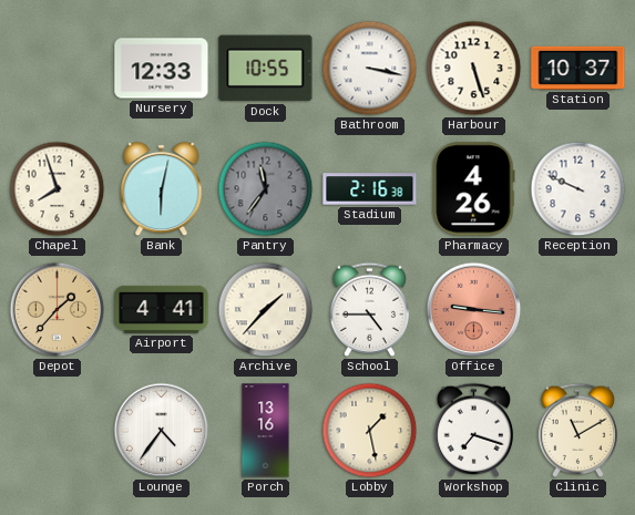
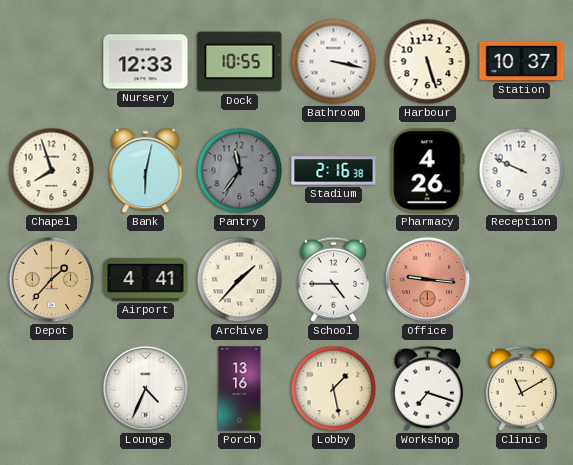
Lounge: 4:36 -> 4:34 (146, 389)
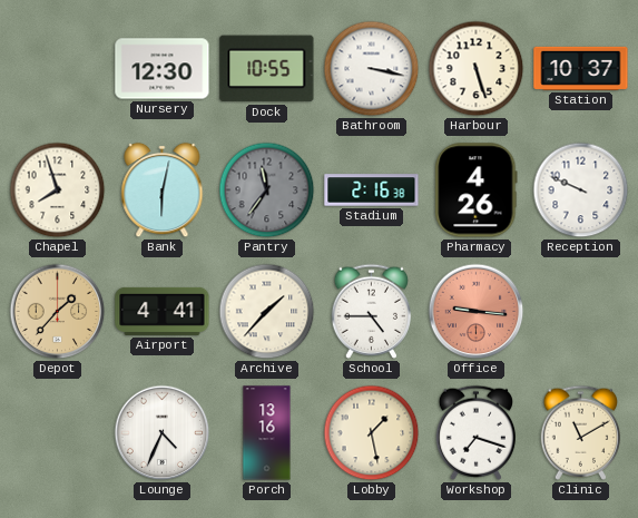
Nursery: 12:33 -> 12:30 (163, 69)
